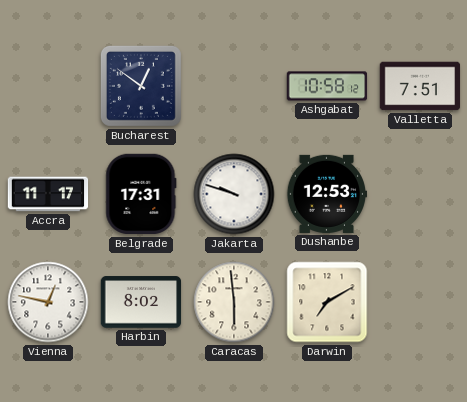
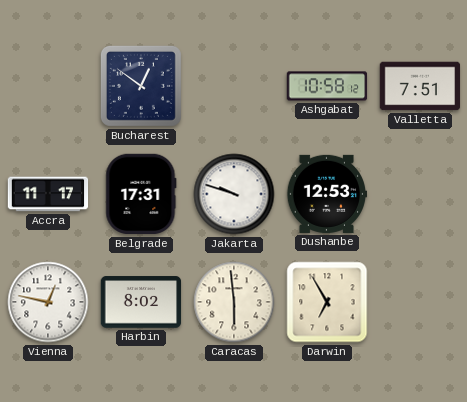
Darwin: 7:10 -> 6:55 (327, 302)
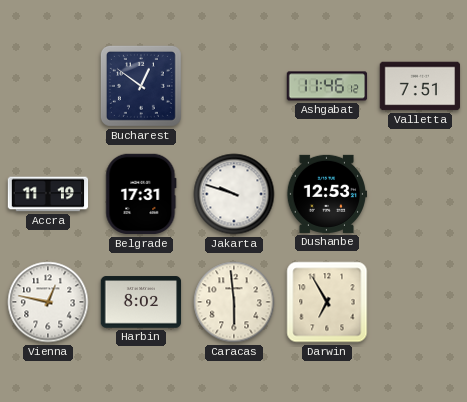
Ashgabat: 10:58 -> 11:46 (327, 86)
Accra: 11:17 -> 11:19 (48, 194)
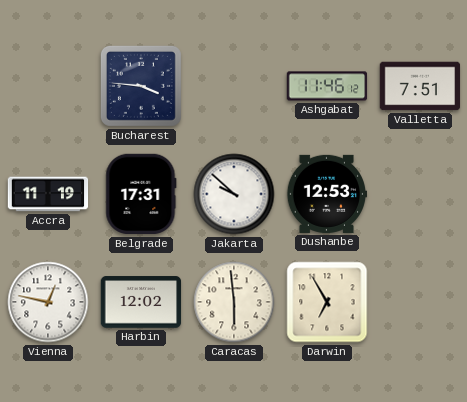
Bucharest: 12:51 -> 3:46 (141, 86)
Jakarta: 9:48 -> 9:52 (234, 194)
Harbin: 8:02 -> 12:02 (141, 302)
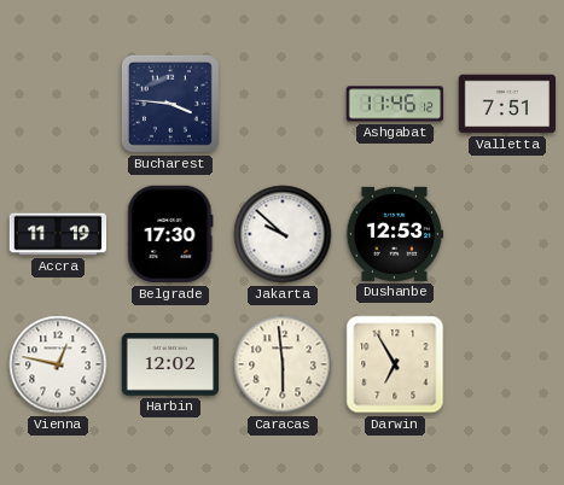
Belgrade: 17:31 -> 17:30 (170, 234)
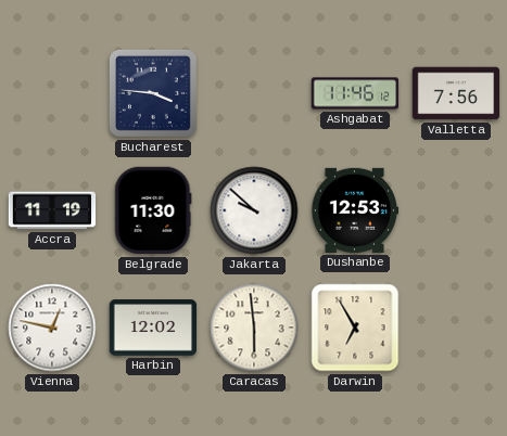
Valletta: 7:51 -> 7:56 (456, 93)
Belgrade: 17:30 -> 11:30 (153, 210)
